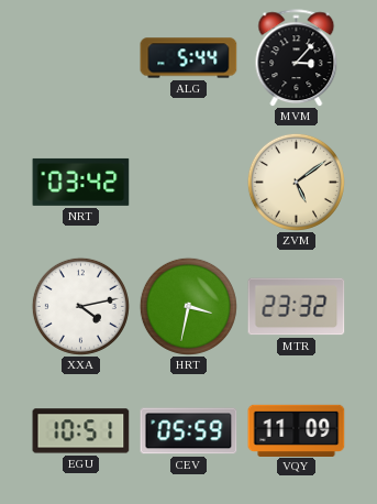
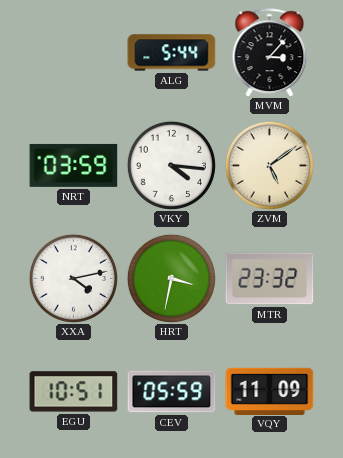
NRT: 03:42 -> 03:59 (74, 165)
VKY: none -> 4:16 (171, 165)
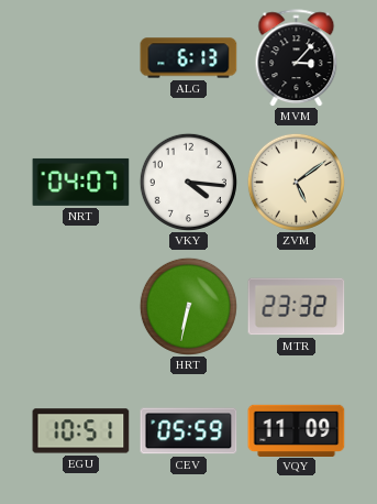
ALG: 5:44 -> 6:13 (189, 58)
NRT: 03:59 -> 04:07 (81, 182)
XXA: 4:13 -> none (73, 278)
HRT: 3:32 -> 6:32 (188, 306)
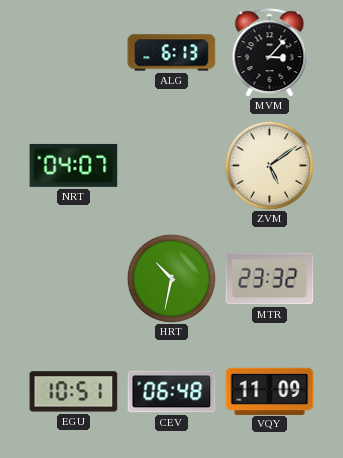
VKY: 4:16 -> none (188, 182)
HRT: 6:32 -> 10:32 (171, 278)
CEV: 05:59 -> 06:48 (172, 392)
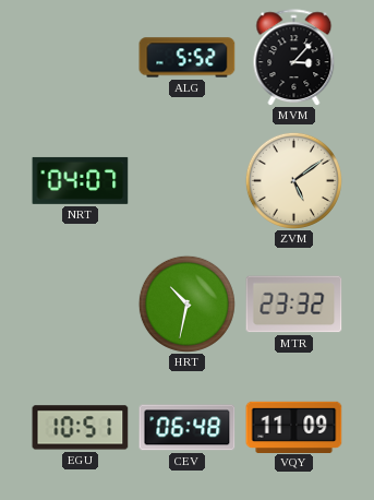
ALG: 6:13 -> 5:52 (188, 58)
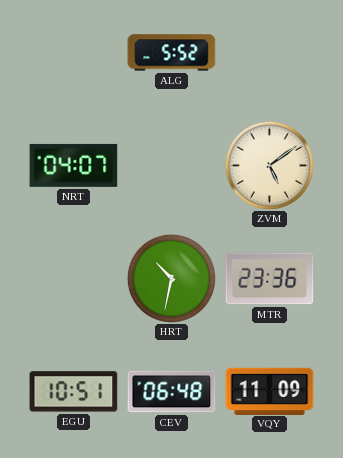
MVM: 3:07 -> none (294, 58)
MTR: 23:32 -> 23:36 (270, 279)
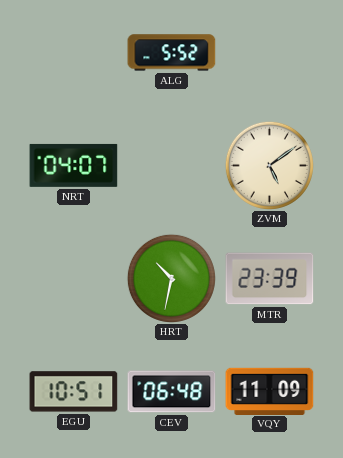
MTR: 23:36 -> 23:39 (270, 279)
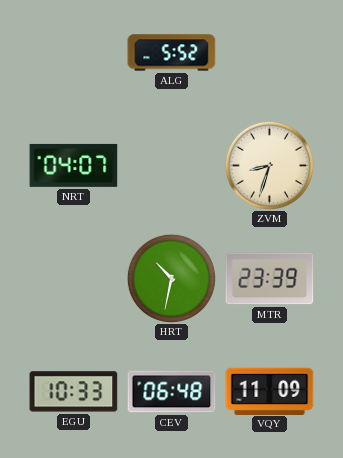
ZVM: 5:09 -> 8:33 (269, 165)
EGU: 10:51 -> 10:33 (74, 392)
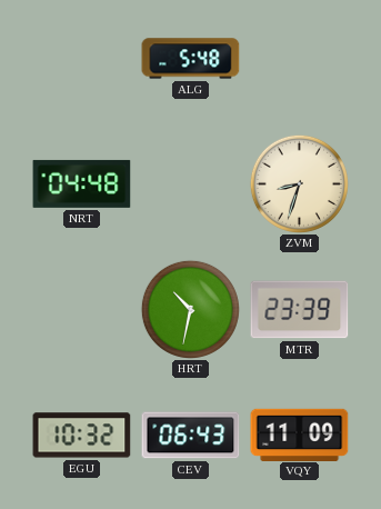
ALG: 5:52 -> 5:48 (191, 59)
NRT: 04:07 -> 04:48 (82, 183)
EGU: 10:33 -> 10:32 (82, 436)
CEV: 06:48 -> 06:43 (191, 436)
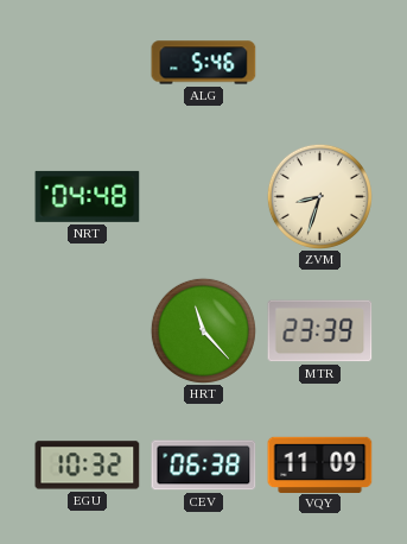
ALG: 5:48 -> 5:46 (204, 63)
HRT: 10:32 -> 11:23 (203, 330)
CEV: 06:43 -> 06:38 (204, 466)
